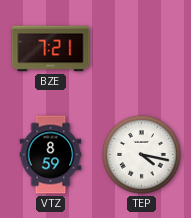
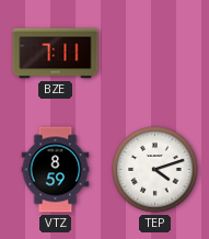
BZE: 7:21 -> 7:11 (56, 54)
TEP: 4:17 -> 4:12 (155, 170)
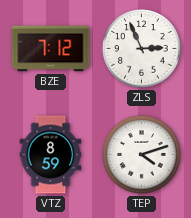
BZE: 7:11 -> 7:12 (51, 49)
ZLS: none -> 2:56 (142, 49)
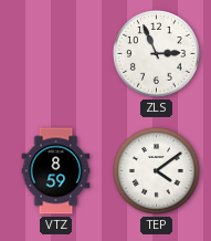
BZE: 7:12 -> none (51, 49)
TEP: 4:12 -> 4:09 (157, 171)
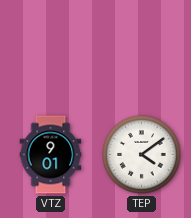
ZLS: 2:56 -> none (157, 54)
VTZ: 8:59 -> 9:01 (51, 155)
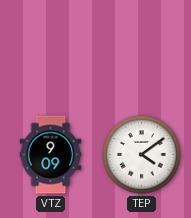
VTZ: 9:01 -> 9:09 (51, 155)
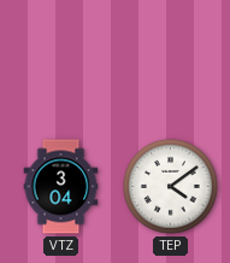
VTZ: 9:09 -> 3:04 (61, 187)
